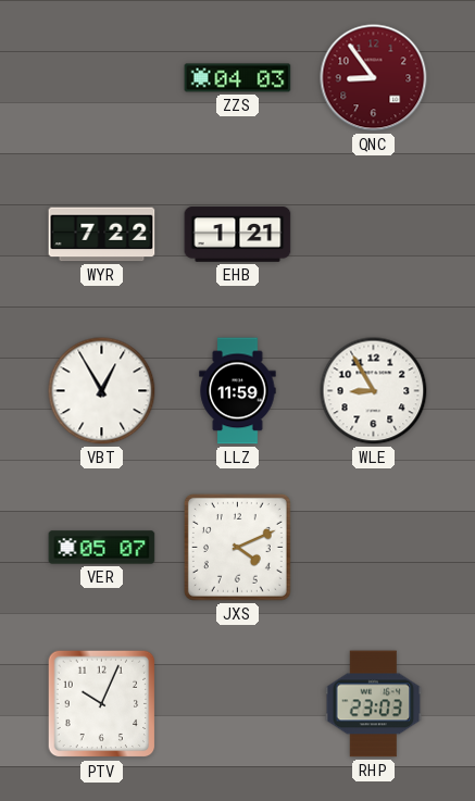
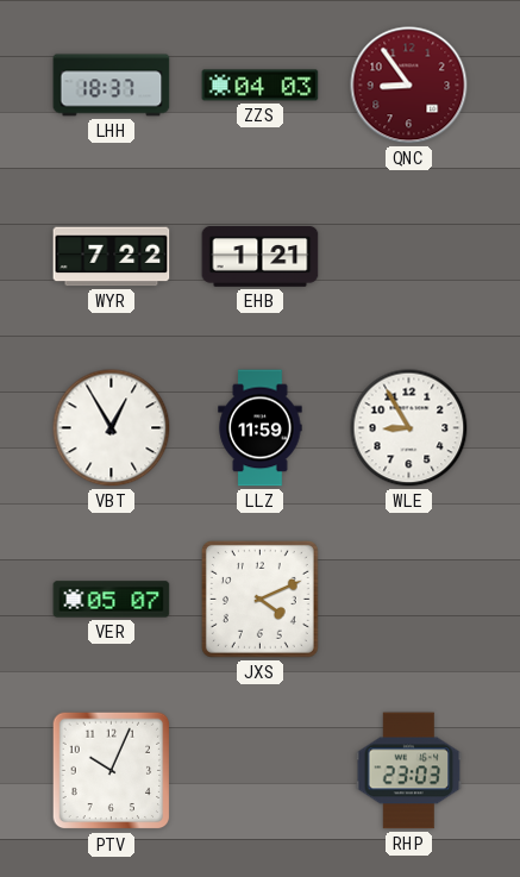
LHH: none -> 18:37 (112, 86)
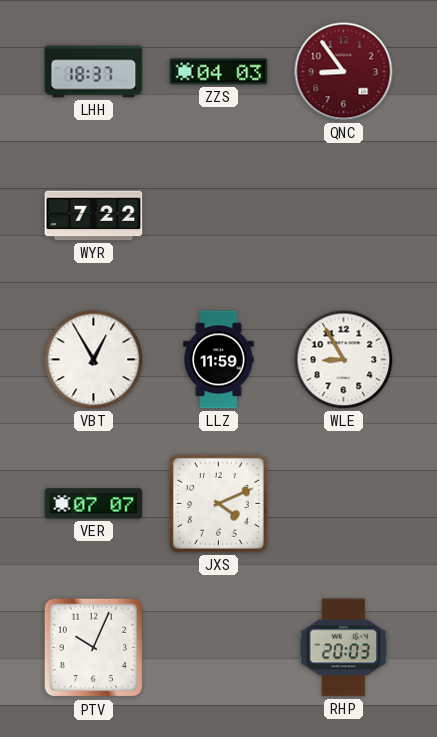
EHB: 1:21 -> none (261, 257)
VER: 05:07 -> 07:07 (94, 504)
RHP: 23:03 -> 20:03 (344, 648)
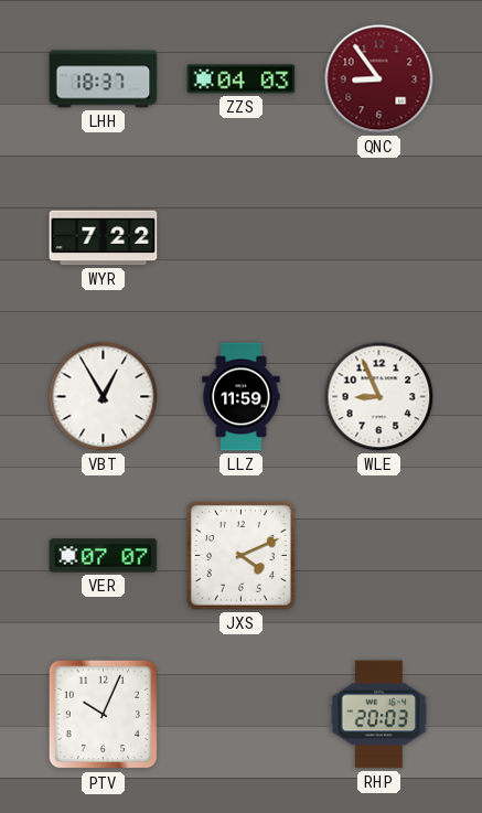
WLE: 8:55 -> 8:56 (379, 397)
